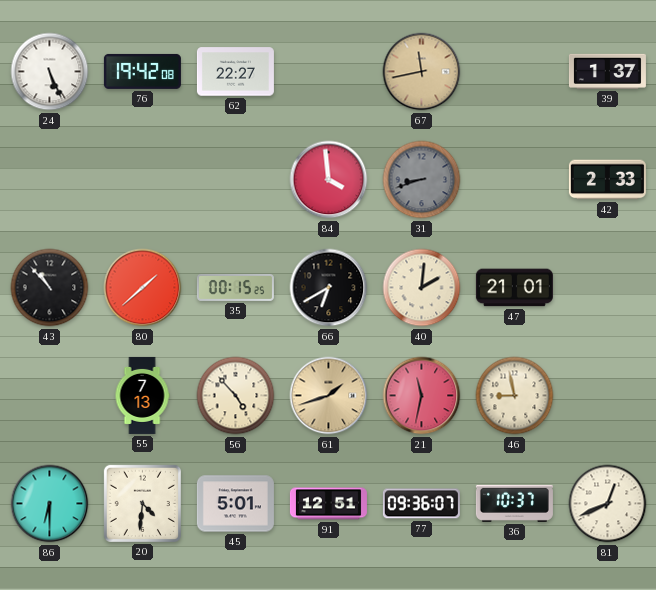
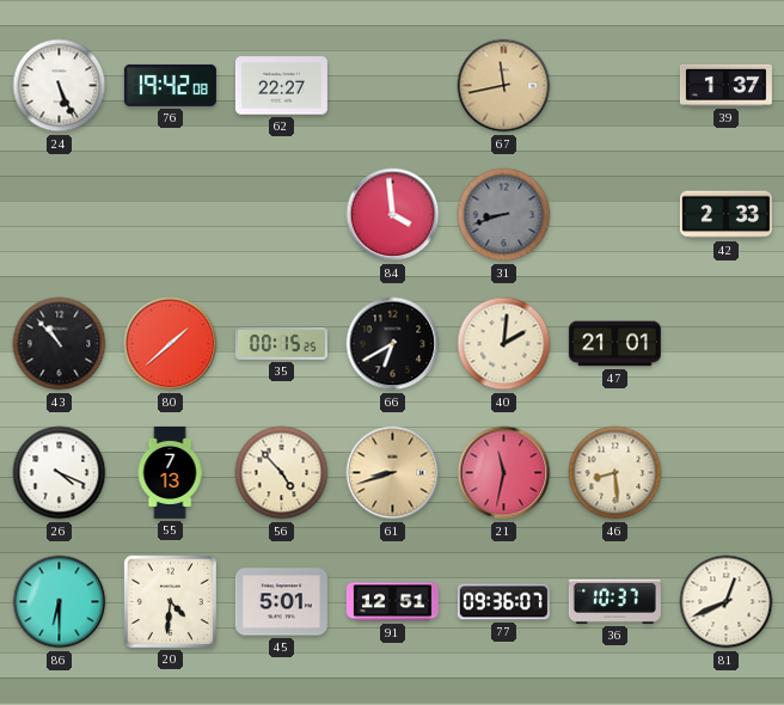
26: none -> 4:19 (60, 473)
61: 1:42 -> 8:42 (393, 473)
46: 8:58 -> 8:29 (615, 473)
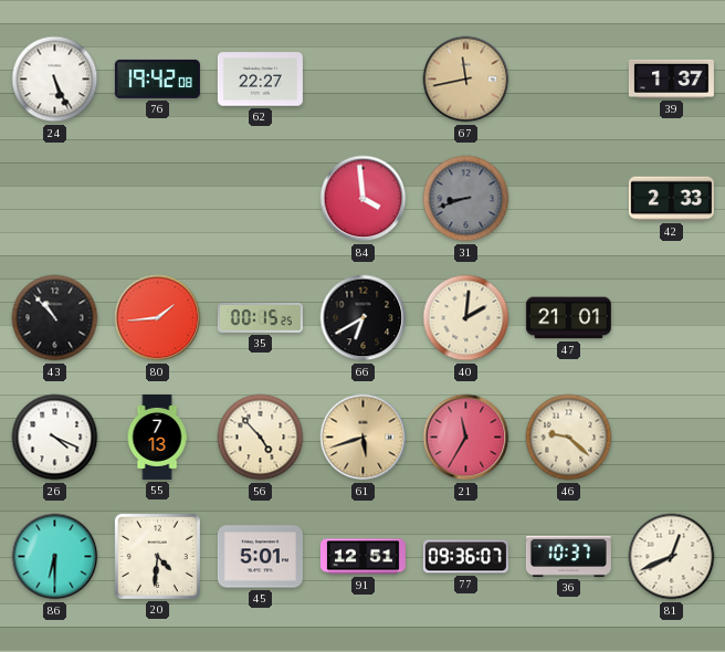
80: 1:38 -> 1:44 (158, 318)
61: 8:42 -> 5:42 (364, 438)
21: 11:32 -> 11:35 (466, 438)
46: 8:29 -> 9:22 (569, 438)
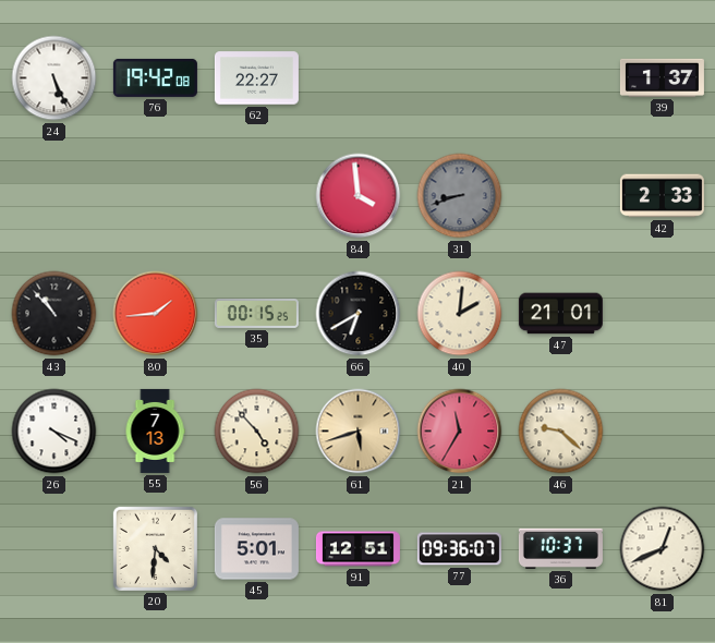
67: 11:43 -> none (466, 80)
86: 6:30 -> none (55, 557)
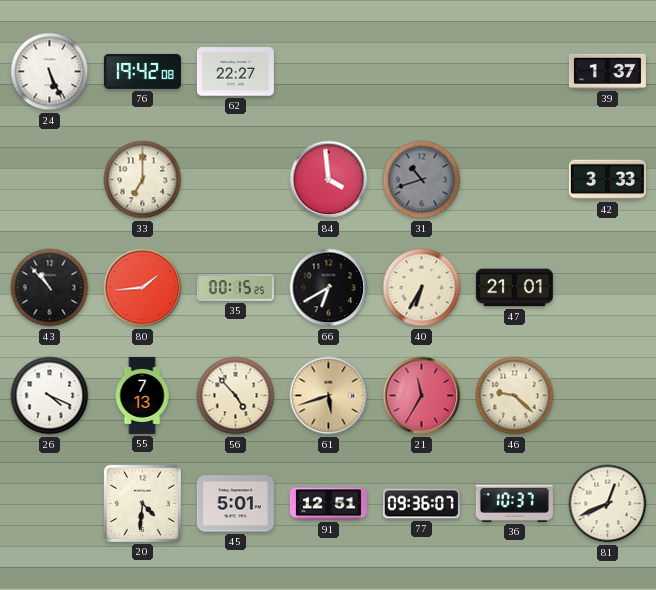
33: none -> 7:00 (143, 180)
31: 8:42 -> 10:42 (422, 180)
42: 2:33 -> 3:33 (607, 180)
40: 2:01 -> 6:35 (422, 288)
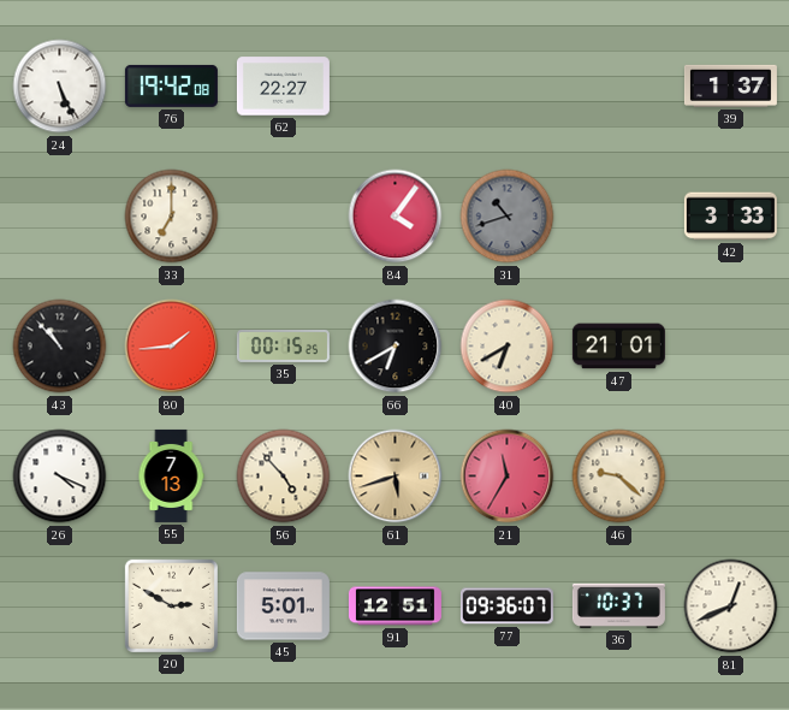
84: 3:59 -> 4:06 (396, 217)
40: 6:35 -> 6:40 (508, 347)
20: 4:31 -> 2:50 (171, 605)
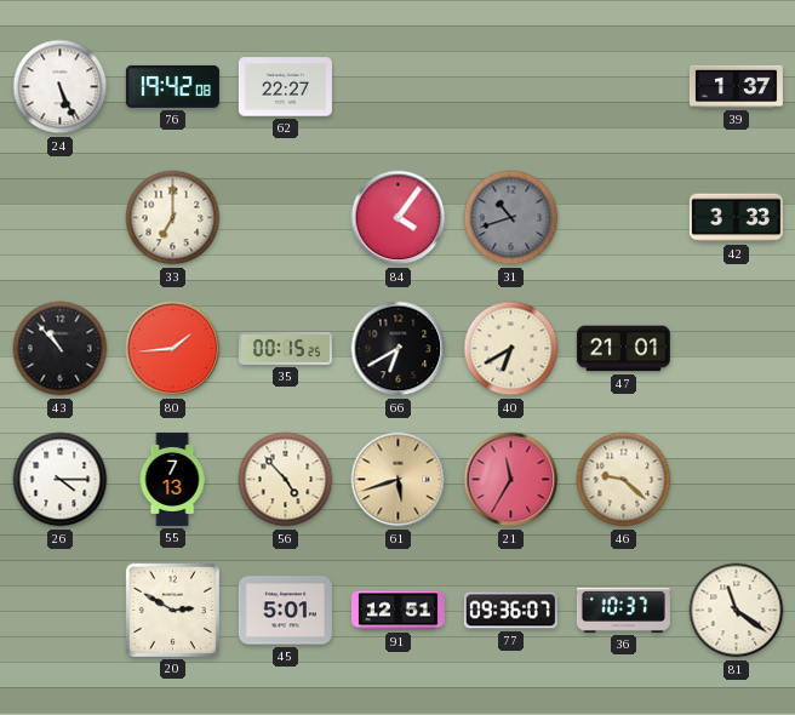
26: 4:19 -> 4:15 (61, 480)
81: 12:41 -> 11:21 (737, 611)
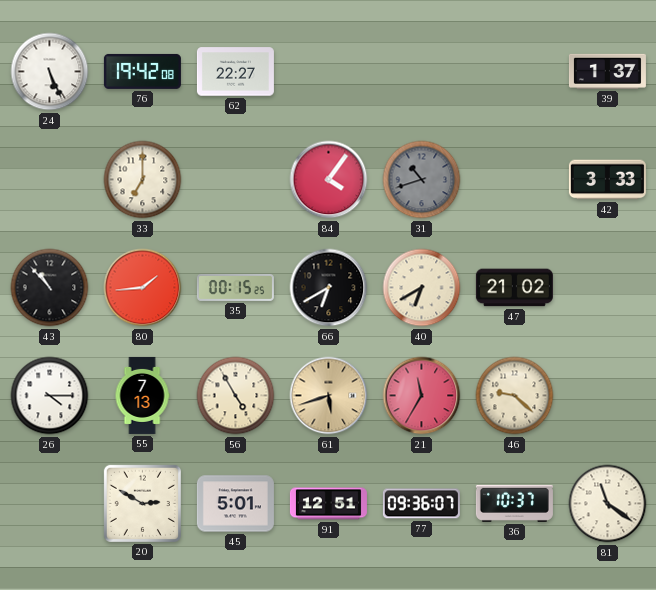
47: 21:01 -> 21:02 (514, 288)
56: 4:53 -> 4:55 (236, 396)
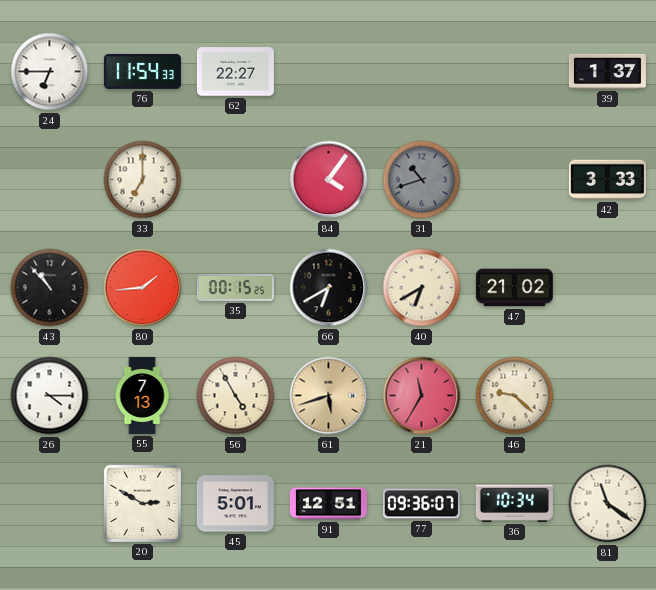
24: 5:26 -> 6:45 (50, 72)
76: 19:42 -> 11:54 (142, 71)
36: 10:37 -> 10:34 (514, 503)
